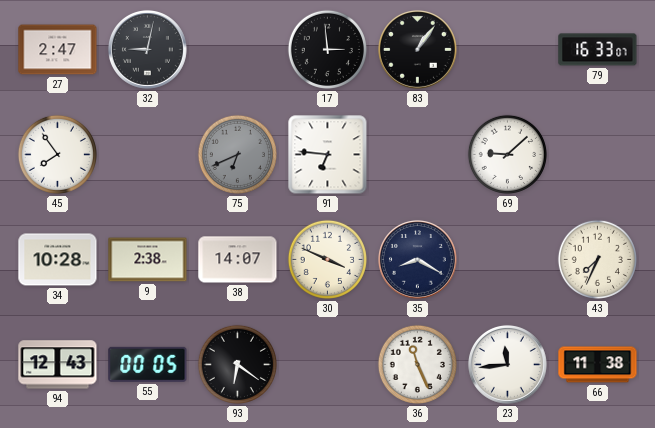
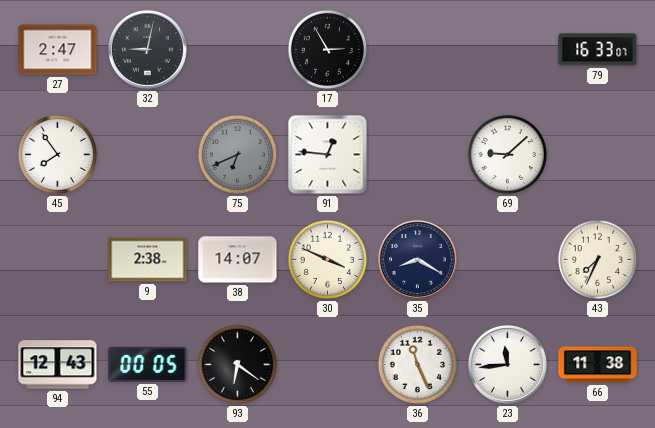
17: 2:59 -> 2:55 (327, 49)
83: 1:06 -> none (417, 49)
91: 6:46 -> 12:46 (328, 155)
34: 10:28 -> none (58, 260)
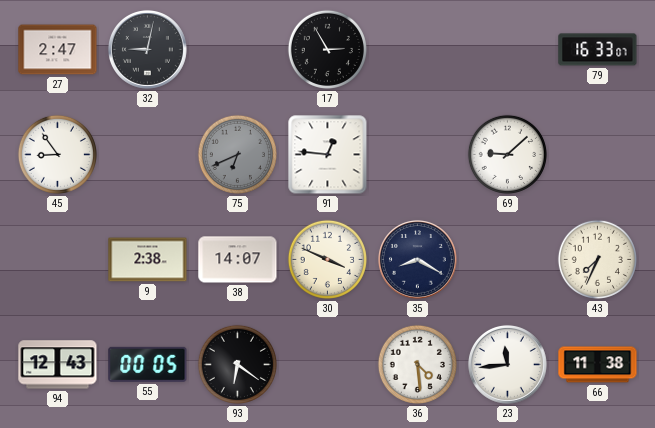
45: 7:54 -> 8:54 (57, 154)
36: 11:26 -> 4:29 (417, 364)
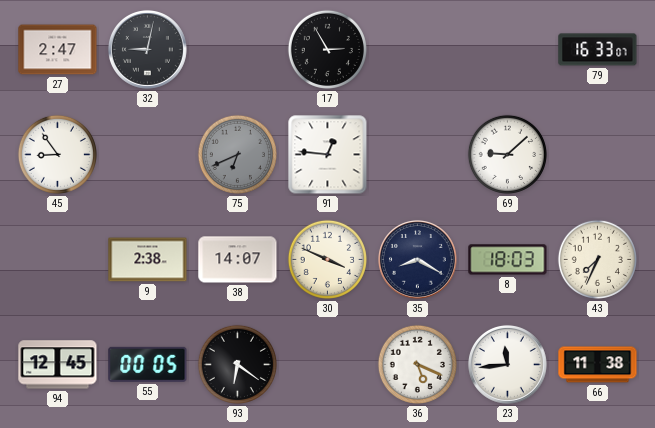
8: none -> 18:03 (508, 260)
94: 12:43 -> 12:45 (58, 365)
36: 4:29 -> 5:19 (417, 364)
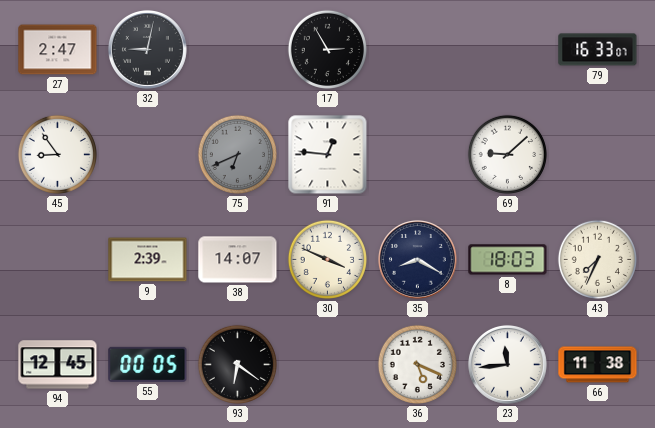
9: 2:38 -> 2:39 (148, 260)
